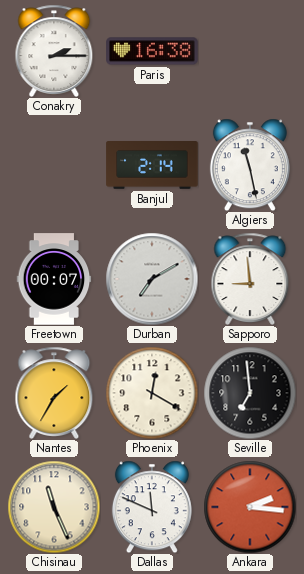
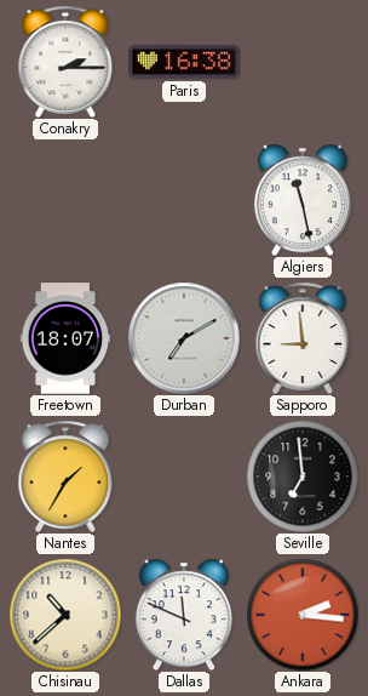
Banjul: 2:14 -> none (152, 166)
Freetown: 00:07 -> 18:07 (65, 338)
Phoenix: 12:20 -> none (152, 393)
Chisinau: 11:26 -> 10:38 (65, 615)
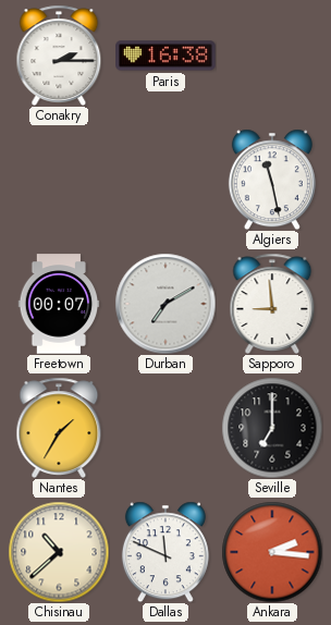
Freetown: 18:07 -> 00:07 (59, 304)
Seville: 6:59 -> 7:00 (272, 428)
